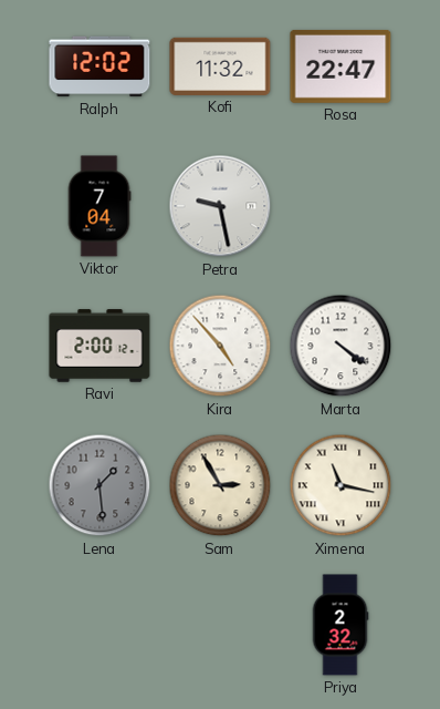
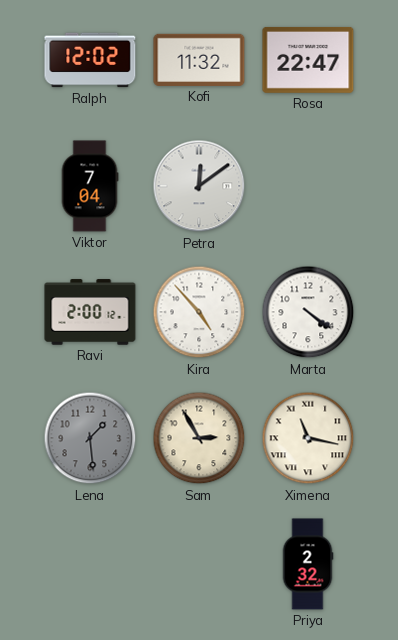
Petra: 9:28 -> 12:09 (199, 186)
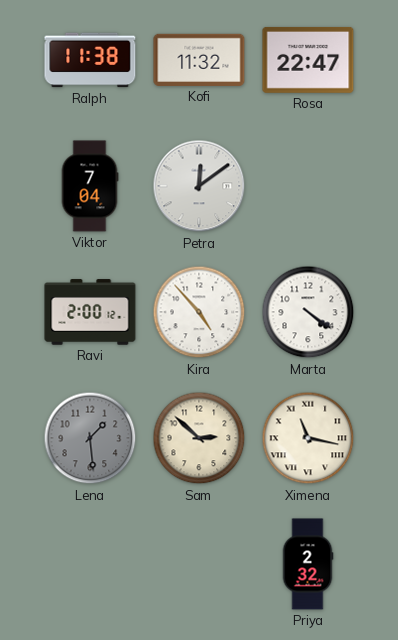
Ralph: 12:02 -> 11:38 (90, 60)
Sam: 2:55 -> 2:52 (199, 438)
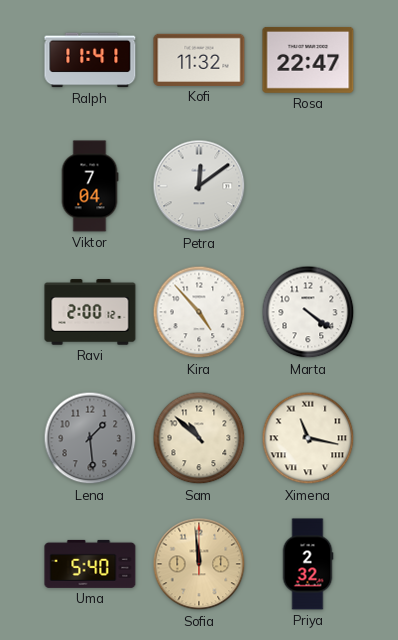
Ralph: 11:38 -> 11:41 (90, 60)
Sam: 2:52 -> 10:52 (199, 438)
Uma: none -> 5:40 (90, 564)
Sofia: none -> 11:59 (199, 564)
